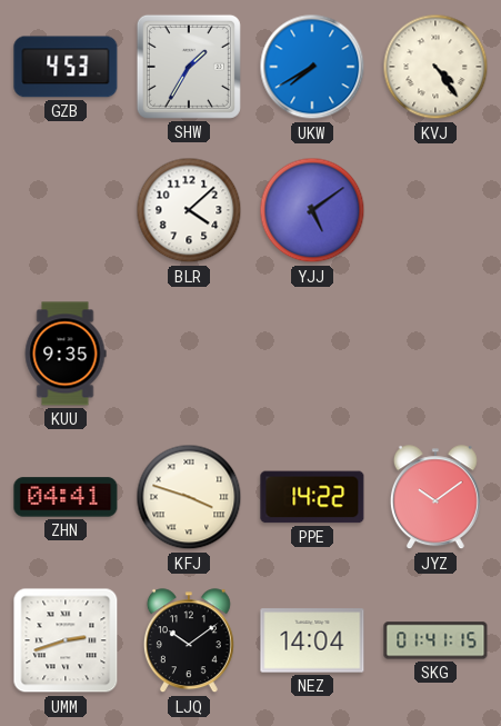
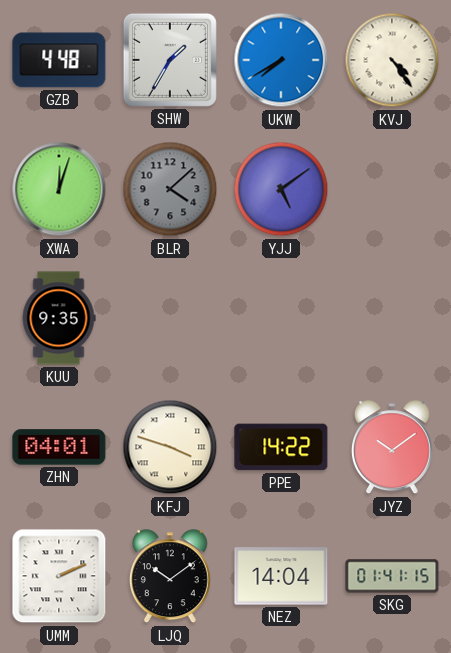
GZB: 4:53 -> 4:48 (59, 60)
XWA: none -> 12:03 (59, 189)
BLR dial: white -> grey (170, 189)
ZHN: 04:41 -> 04:01 (59, 447)
UMM: 2:42 -> 2:11 (59, 576)
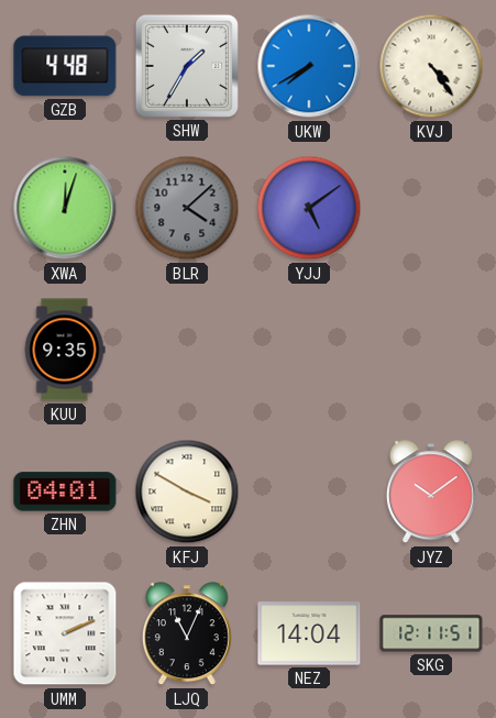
KFJ: 3:48 -> 3:50 (187, 491)
PPE: 14:22 -> none (281, 447)
LJQ: 10:09 -> 11:04 (187, 634)
SKG: 01:41 -> 12:11 (431, 633)
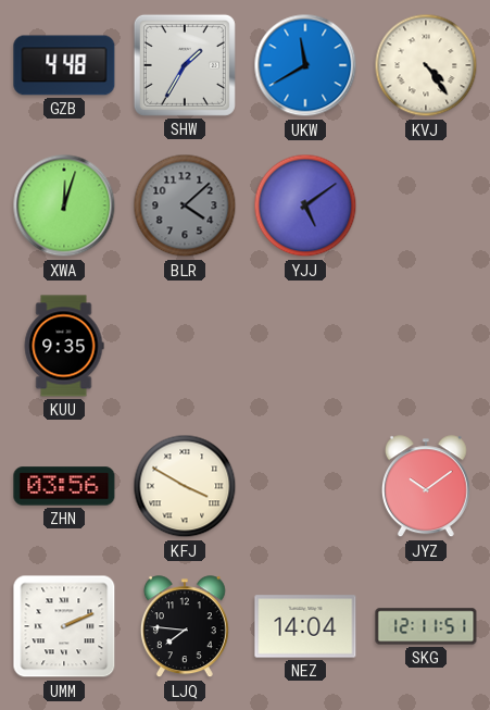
UKW: 7:40 -> 11:40 (305, 65)
ZHN: 04:01 -> 03:56 (64, 486)
LJQ: 11:04 -> 7:46 (185, 627)
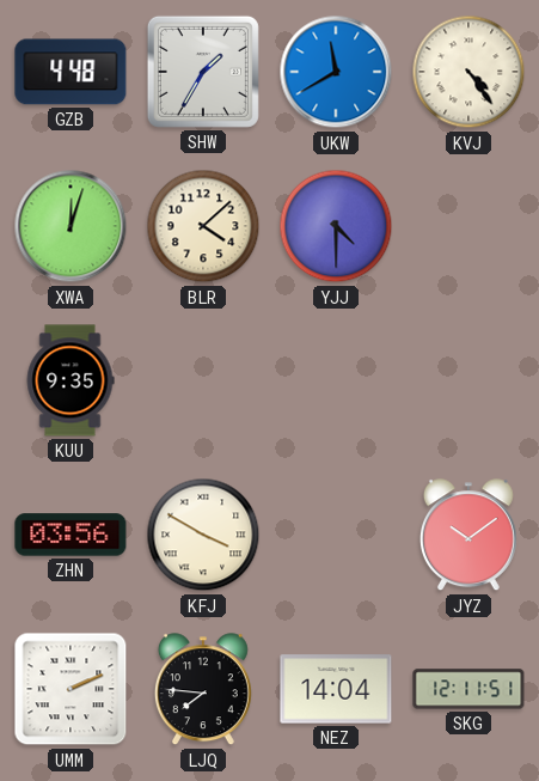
BLR dial: grey -> cream (203, 226)
YJJ: 5:09 -> 4:30 (336, 226)
